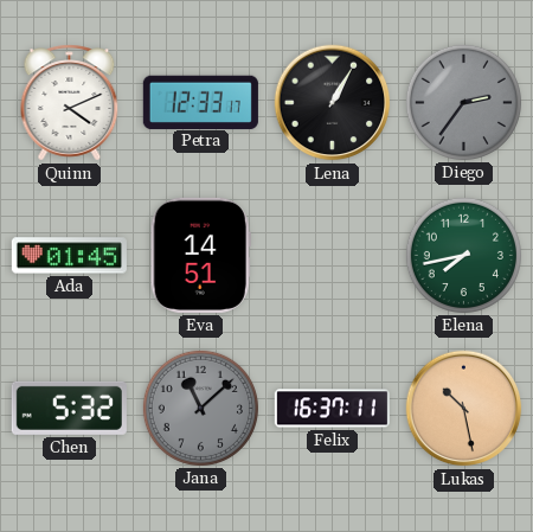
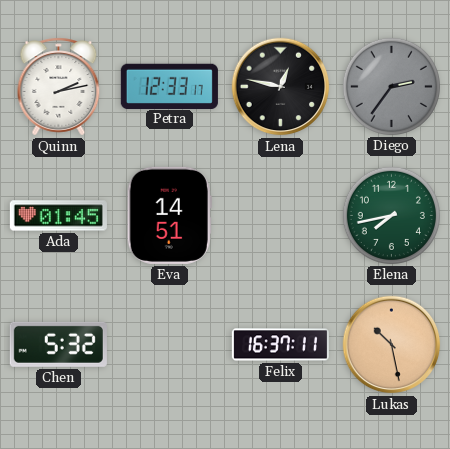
Quinn: 4:11 -> 2:13 (59, 87)
Lena: 1:05 -> 12:47 (281, 87)
Jana: 11:08 -> none (200, 408)
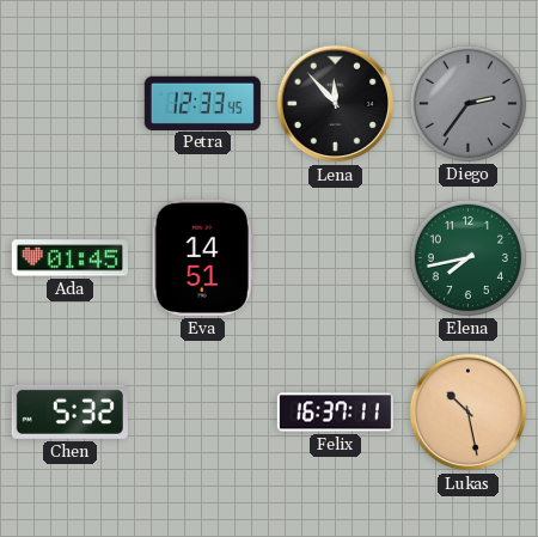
Quinn: 2:13 -> none (59, 87)
Petra: 12:33:17 -> 12:33:45 (202, 103)
Lena: 12:47 -> 11:53 (336, 104)
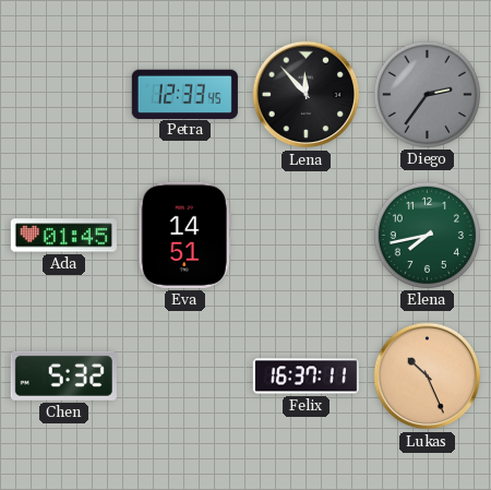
Lukas: 10:28 -> 10:26 (428, 377)
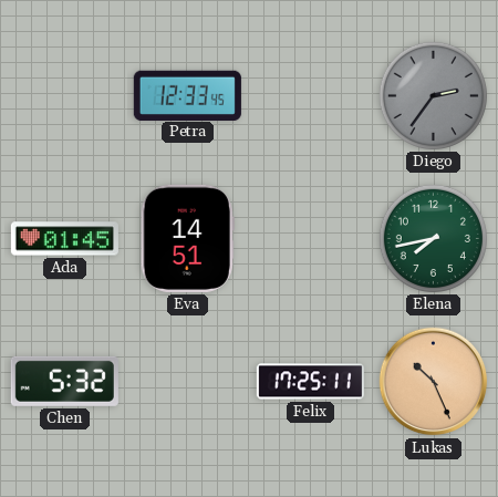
Lena: 11:53 -> none (307, 95)
Felix: 16:37 -> 17:25 (310, 382)
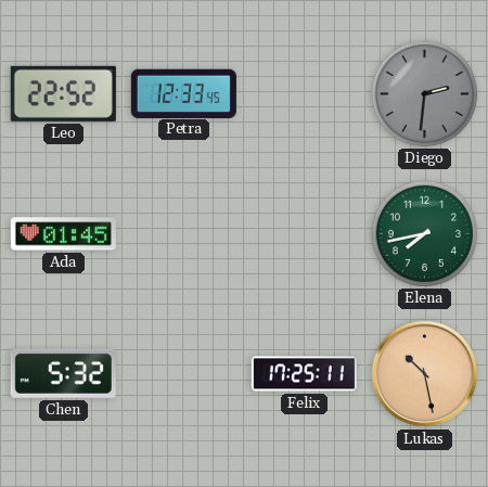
Leo: none -> 22:52 (63, 93)
Diego: 2:36 -> 2:31 (424, 93)
Eva: 14:51 -> none (187, 238)
Lukas: 10:26 -> 10:28 (425, 374)
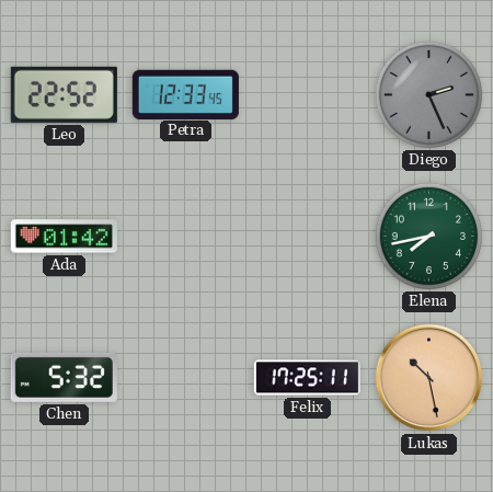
Diego: 2:31 -> 2:26 (428, 94)
Ada: 01:45 -> 01:42 (64, 237)
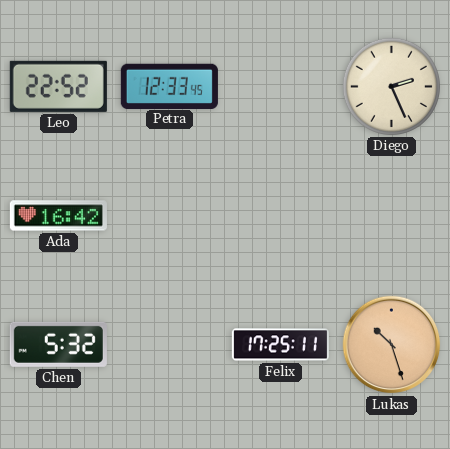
Diego dial: grey -> cream (391, 86)
Ada: 01:42 -> 16:42 (58, 216)
Elena: 7:43 -> none (428, 236)
Lukas: 10:28 -> 10:27 (392, 345)
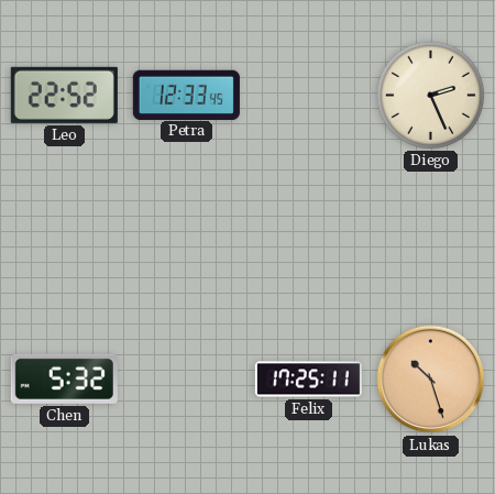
Ada: 16:42 -> none (58, 216)
